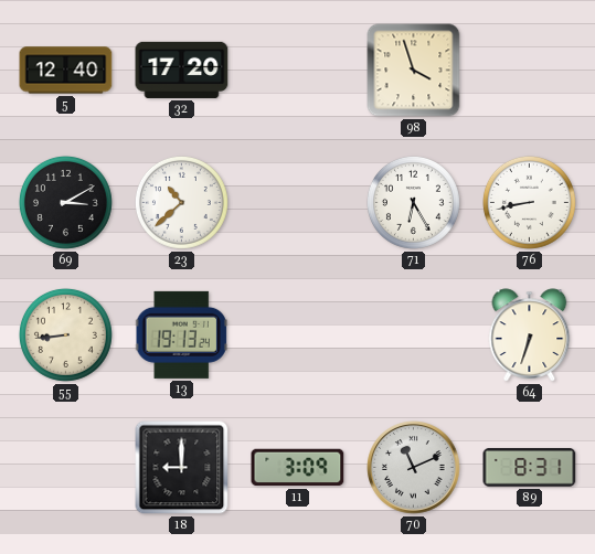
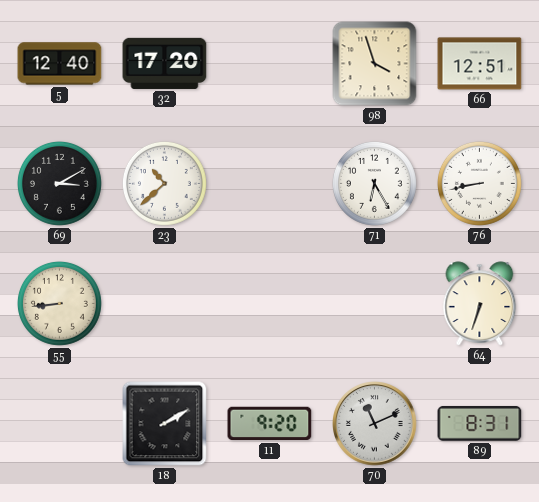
66: none -> 12:51 (480, 64)
13: 19:13 -> none (181, 334)
18: 9:00 -> 2:10 (165, 424)
11: 3:09 -> 9:20 (270, 424)
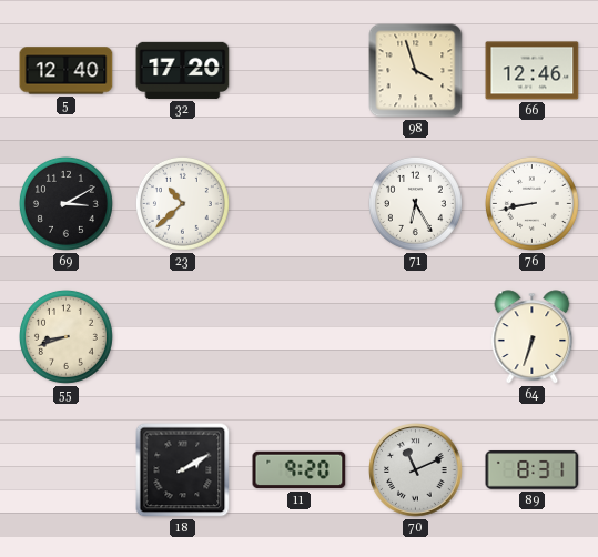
66: 12:51 -> 12:46 (533, 71)
55: 8:44 -> 8:42 (65, 336)
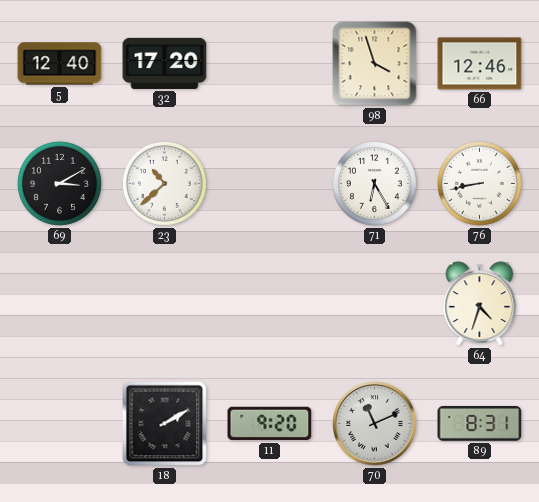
55: 8:42 -> none (65, 336)
64: 6:33 -> 4:33 (480, 304)
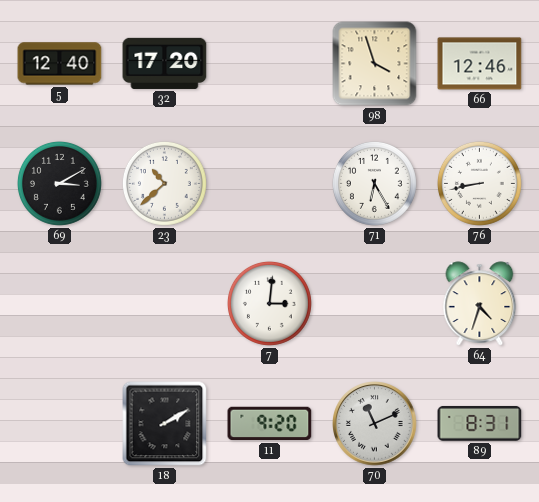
7: none -> 3:01 (269, 303)
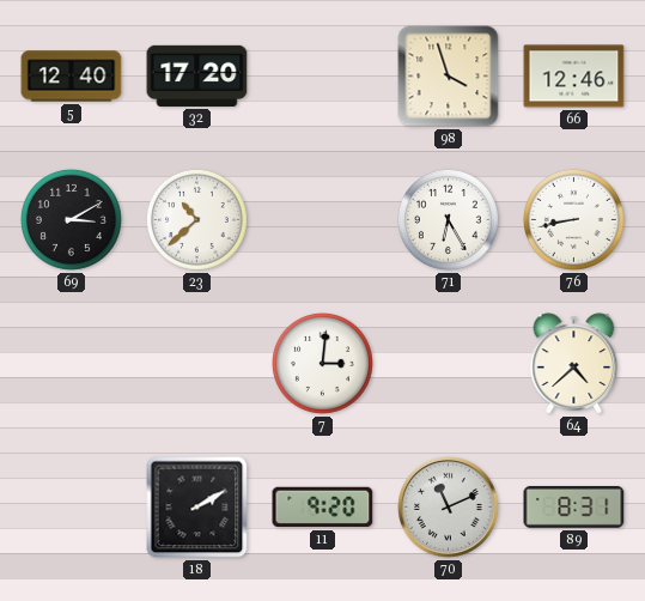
64: 4:33 -> 4:38 (574, 364)
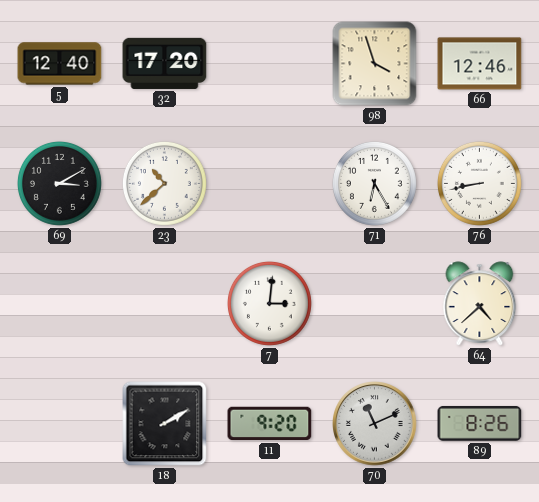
89: 8:31 -> 8:26 (480, 424)
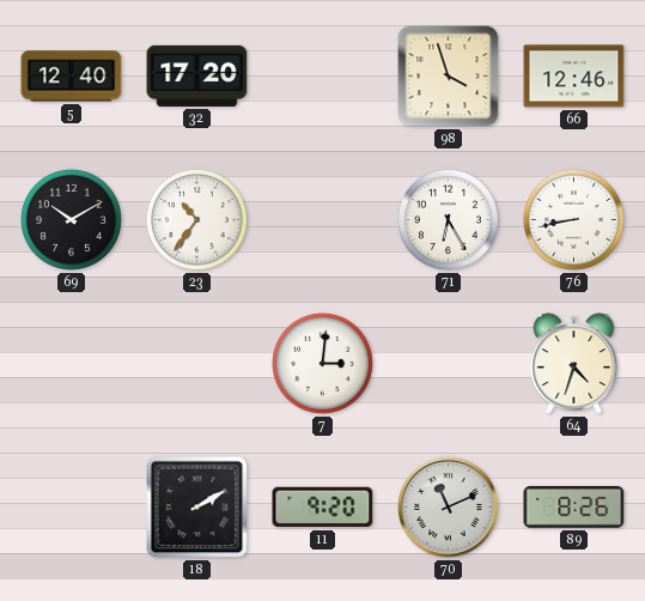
69: 3:10 -> 10:10 (71, 219)
23: 10:38 -> 10:36 (196, 219)
64: 4:38 -> 4:33 (574, 364)
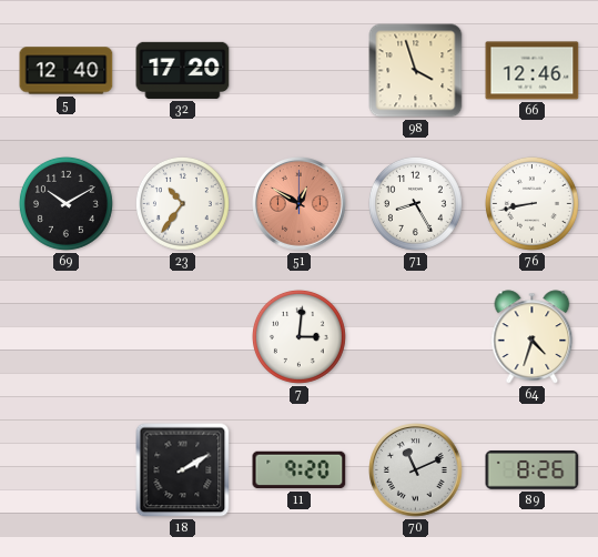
51: none -> 12:50 (300, 204)
71: 6:25 -> 8:25 (415, 203)
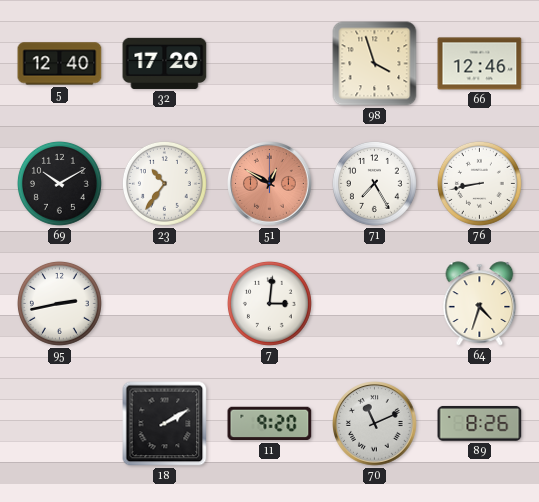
71: 8:25 -> 7:25 (374, 183)
95: none -> 2:43 (59, 303)
